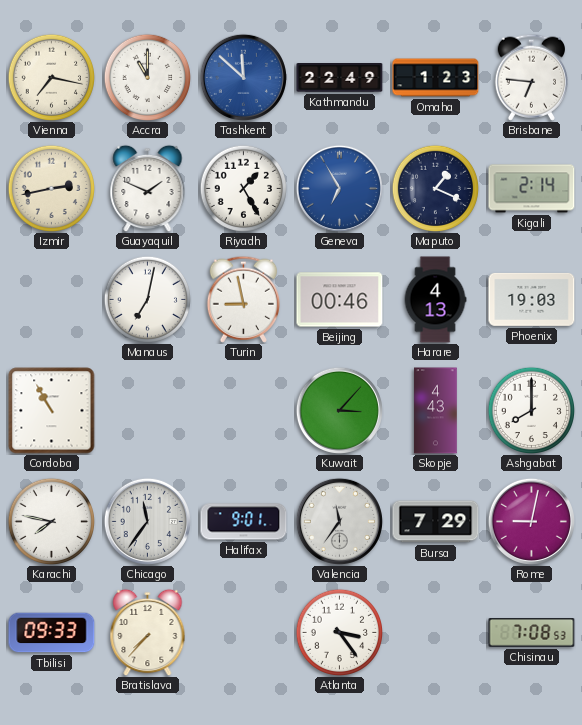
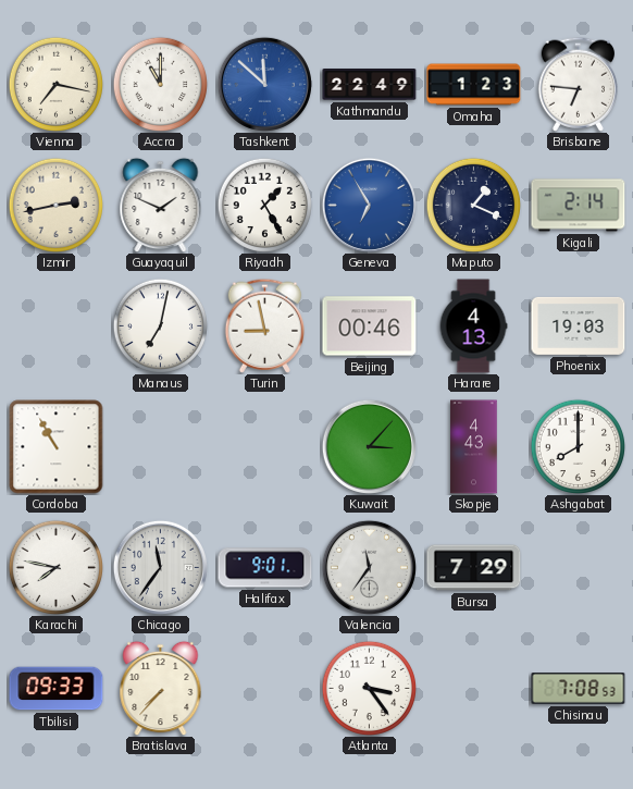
Rome: 9:02 -> none (531, 521)
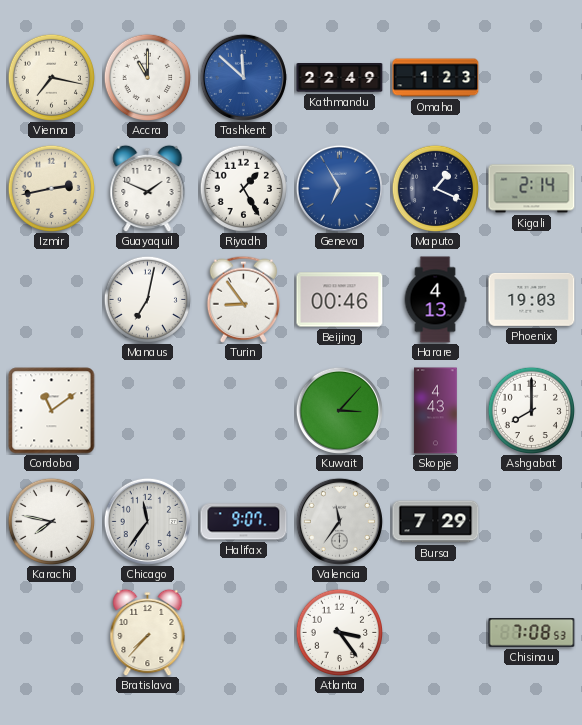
Brisbane: 6:46 -> none (578, 84)
Turin: 8:58 -> 8:54 (243, 299)
Cordoba: 10:55 -> 11:09 (52, 411)
Halifax: 9:01 -> 9:07 (244, 522)
Tbilisi: 09:33 -> none (57, 689)
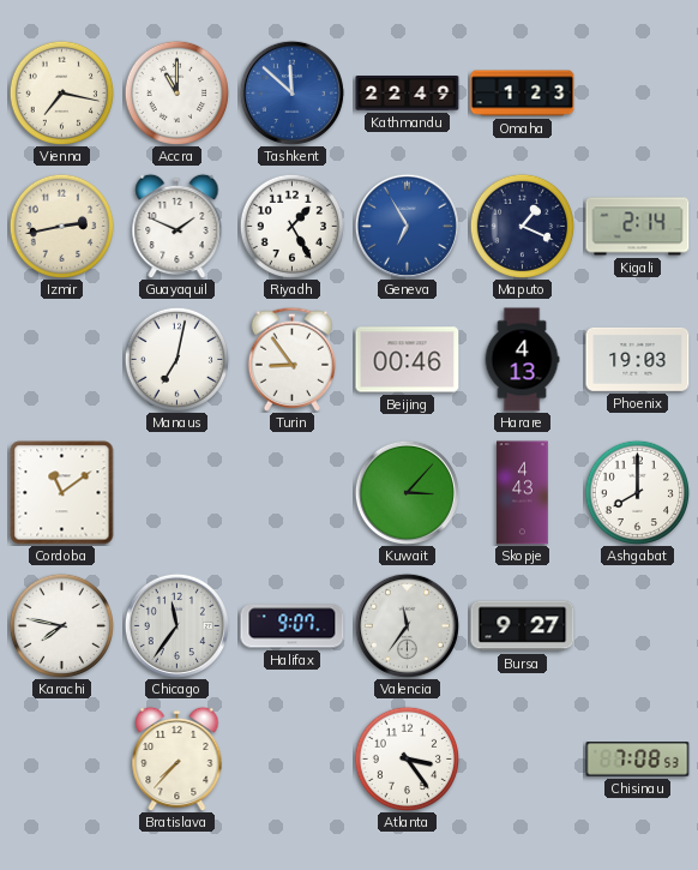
Bursa: 7:29 -> 9:27 (523, 626)
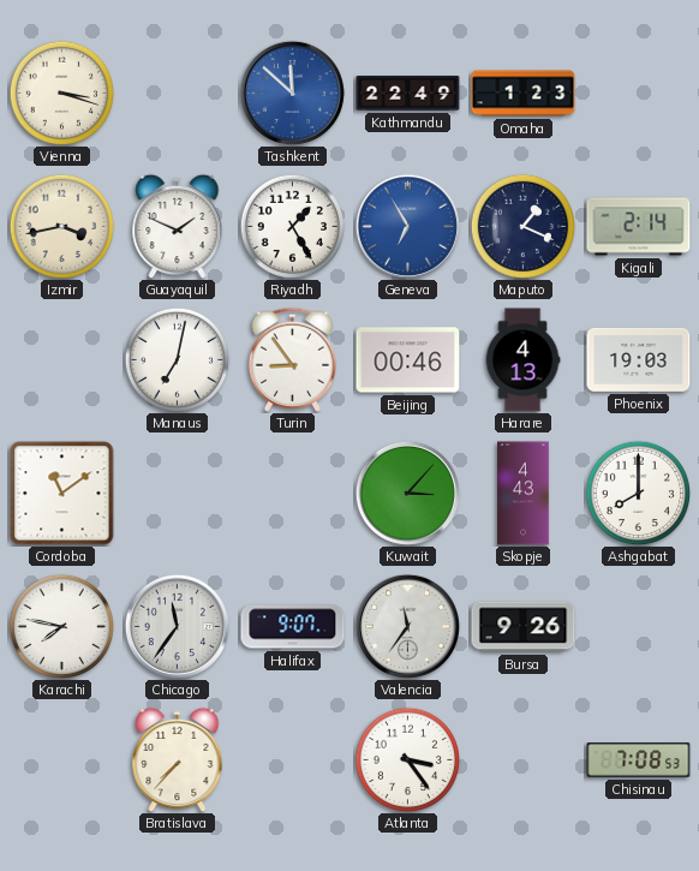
Vienna: 7:17 -> 3:18 (61, 93)
Accra: 11:00 -> none (176, 92)
Izmir: 2:43 -> 3:43 (61, 226)
Bursa: 9:27 -> 9:26 (524, 627)
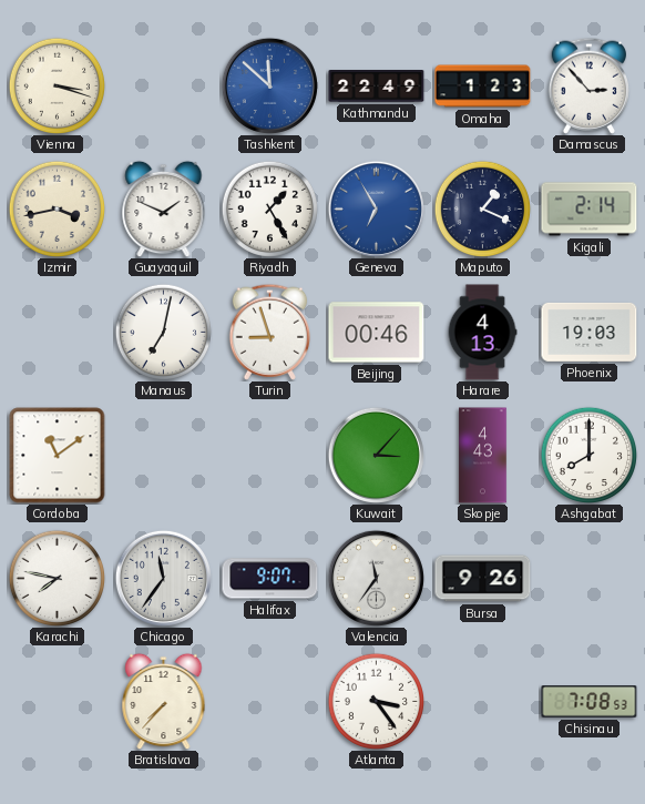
Damascus: none -> 2:53 (588, 85)
Turin: 8:54 -> 8:57 (269, 332)
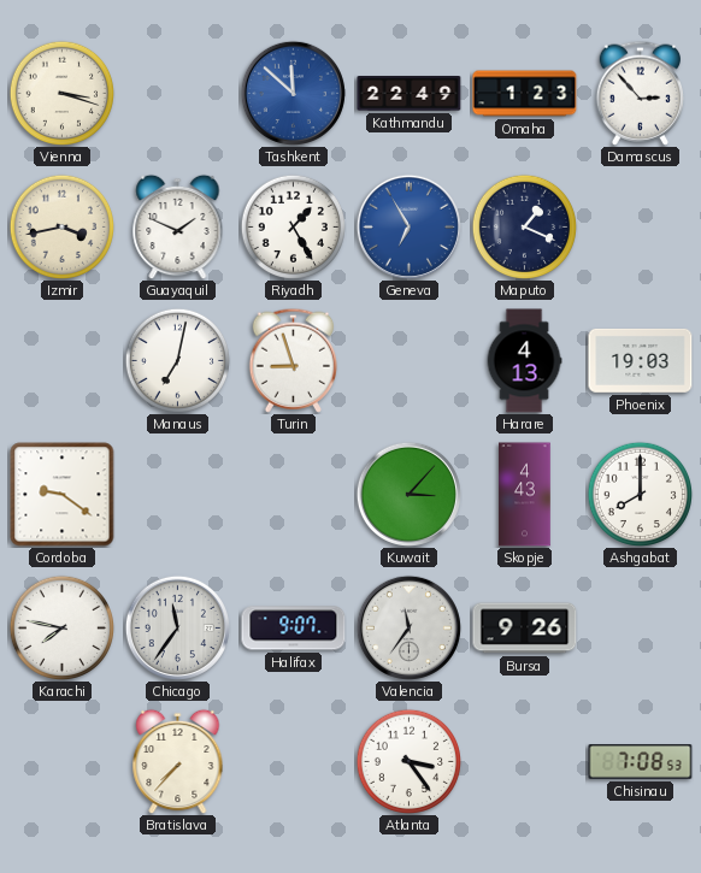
Kigali: 2:14 -> none (590, 210)
Beijing: 00:46 -> none (377, 333)
Cordoba: 11:09 -> 9:21 (63, 495)
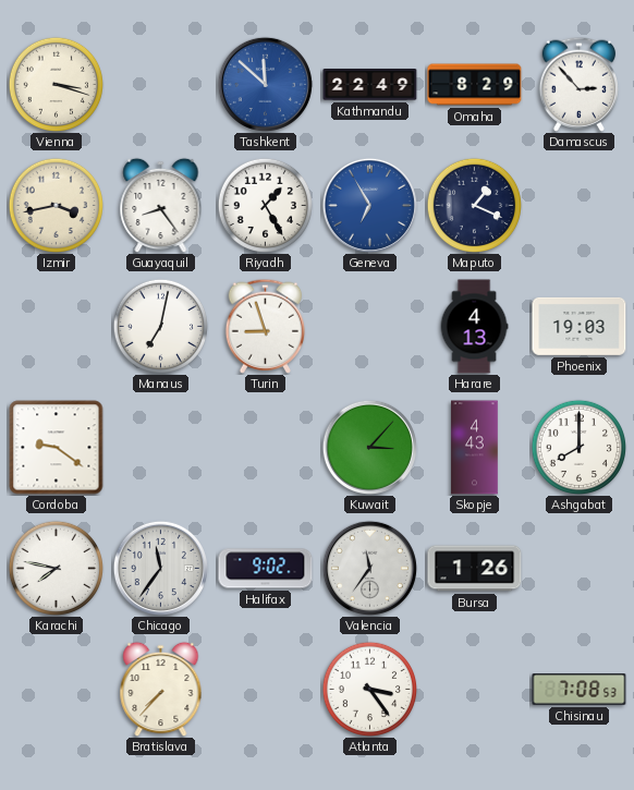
Omaha: 1:23 -> 8:29 (475, 85)
Guayaquil: 1:49 -> 8:24 (161, 205)
Halifax: 9:07 -> 9:02 (266, 569)
Bursa: 9:26 -> 1:26 (475, 569)
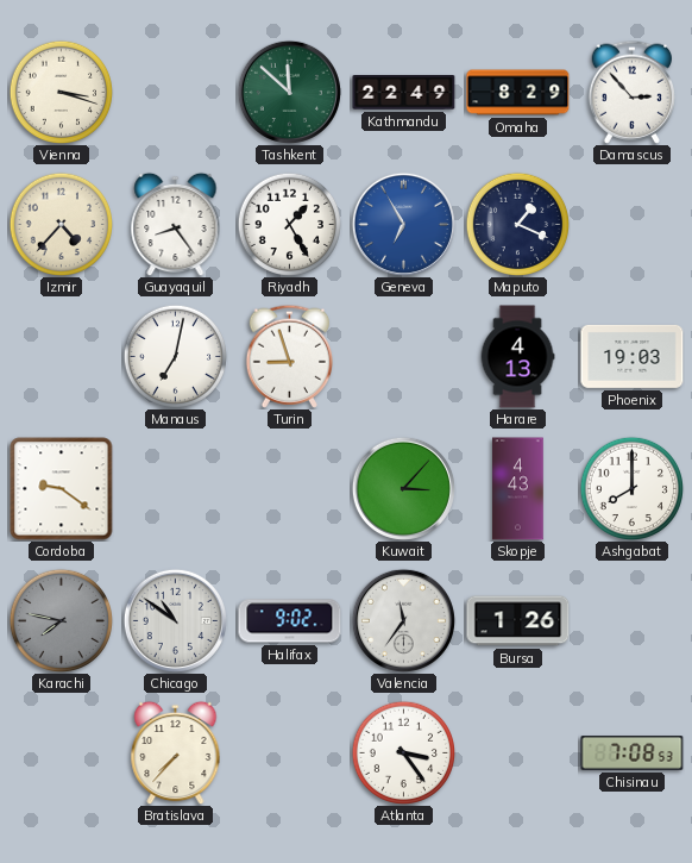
Tashkent dial: blue -> green (289, 92)
Izmir: 3:43 -> 4:37 (61, 224)
Karachi dial: white -> grey (61, 620)
Chicago: 11:36 -> 10:51 (175, 620)
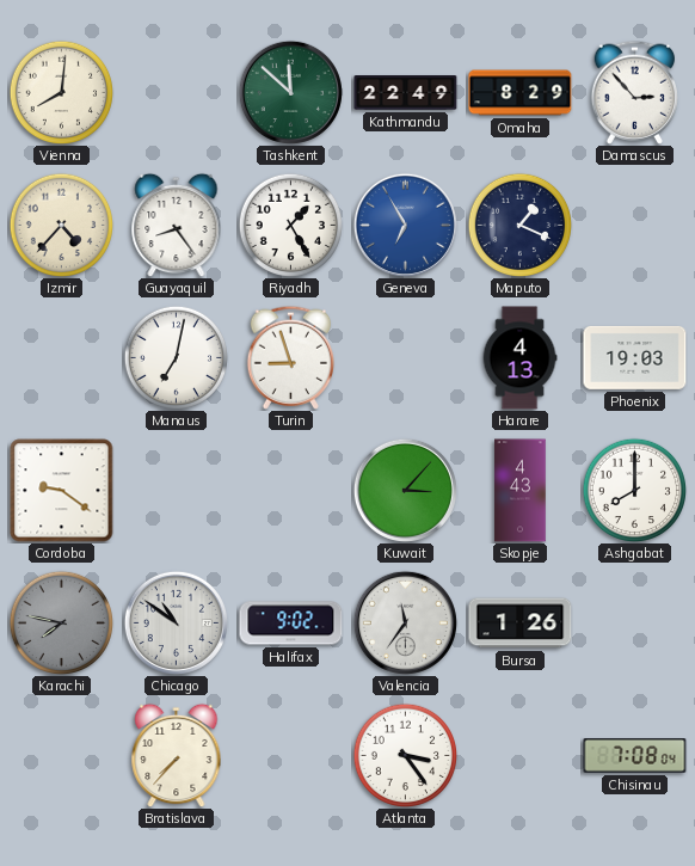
Vienna: 3:18 -> 8:01 (61, 92)
Chisinau: 7:08:53 -> 7:08:04 (635, 756)
